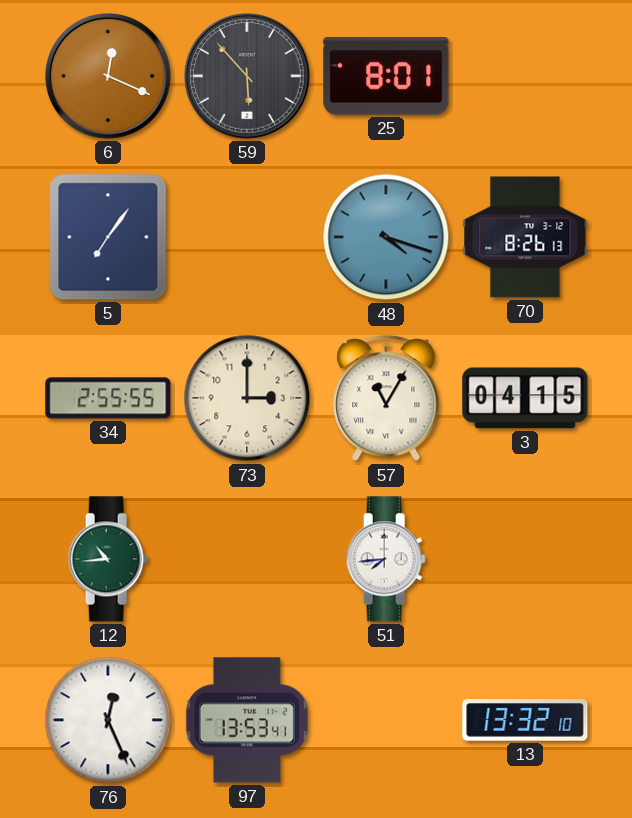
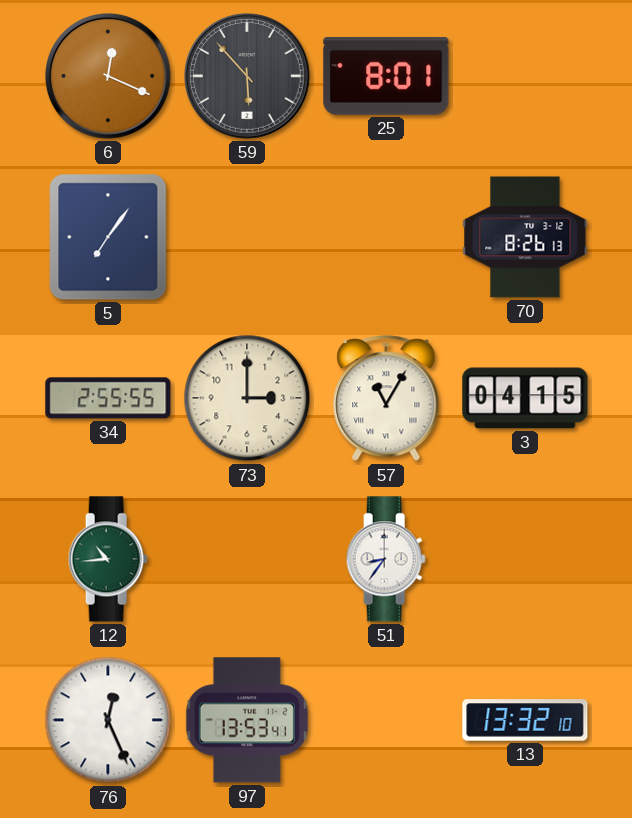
48: 4:18 -> none (386, 237)
51: 7:44 -> 8:36 (386, 559)
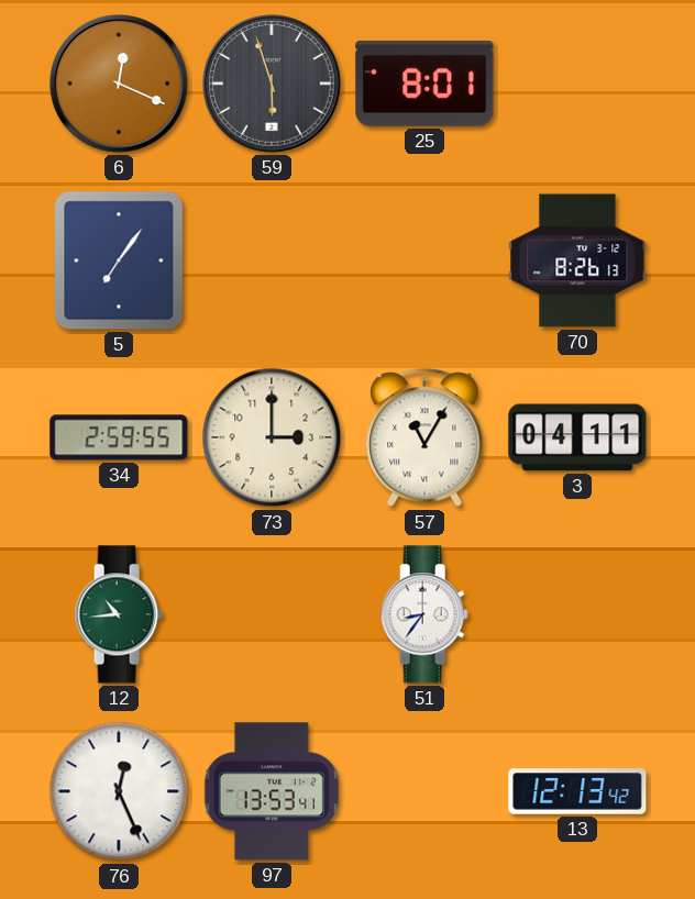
59: 5:53 -> 5:57 (273, 85)
34: 2:55 -> 2:59 (119, 437)
3: 04:15 -> 04:11 (577, 437)
13: 13:32 -> 12:13 (577, 791)
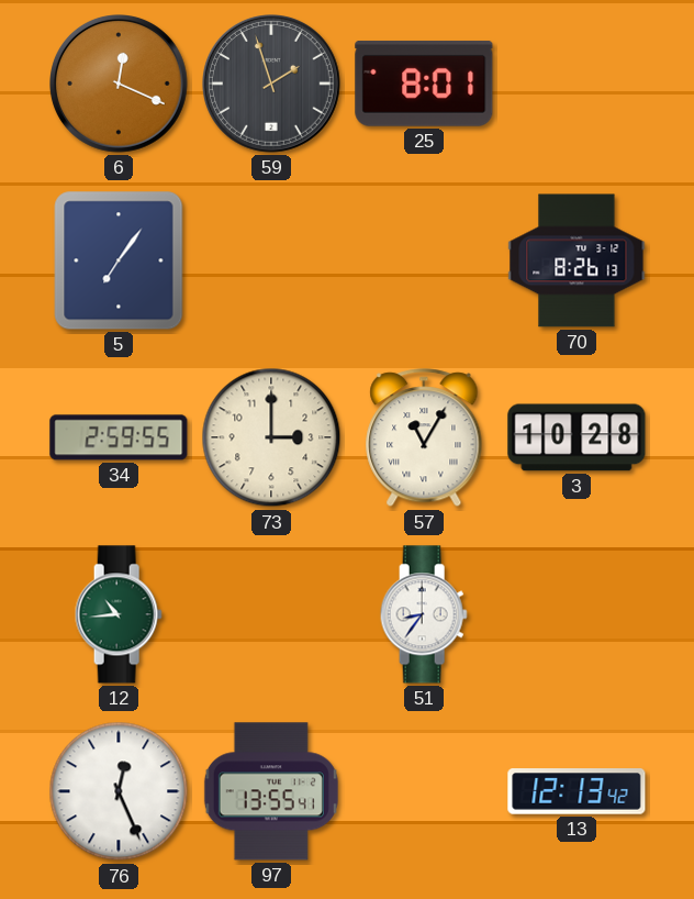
59: 5:57 -> 1:57 (272, 85)
3: 04:11 -> 10:28 (577, 437)
97: 13:53 -> 13:55 (271, 791)
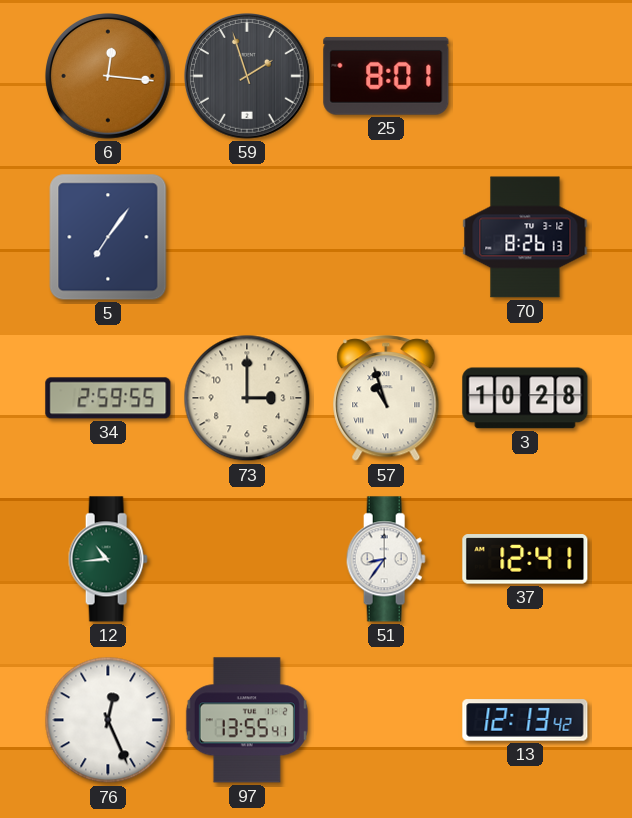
6: 12:19 -> 12:16 (109, 77)
57: 11:05 -> 10:57 (386, 399)
37: none -> 12:41 (525, 559)
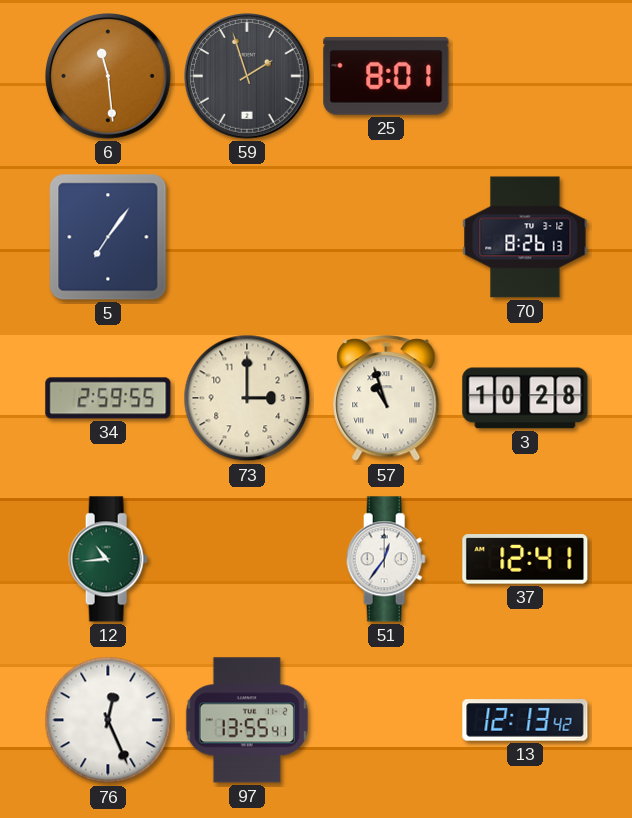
6: 12:16 -> 11:29 (109, 77)
51: 8:36 -> 12:36 (386, 559)
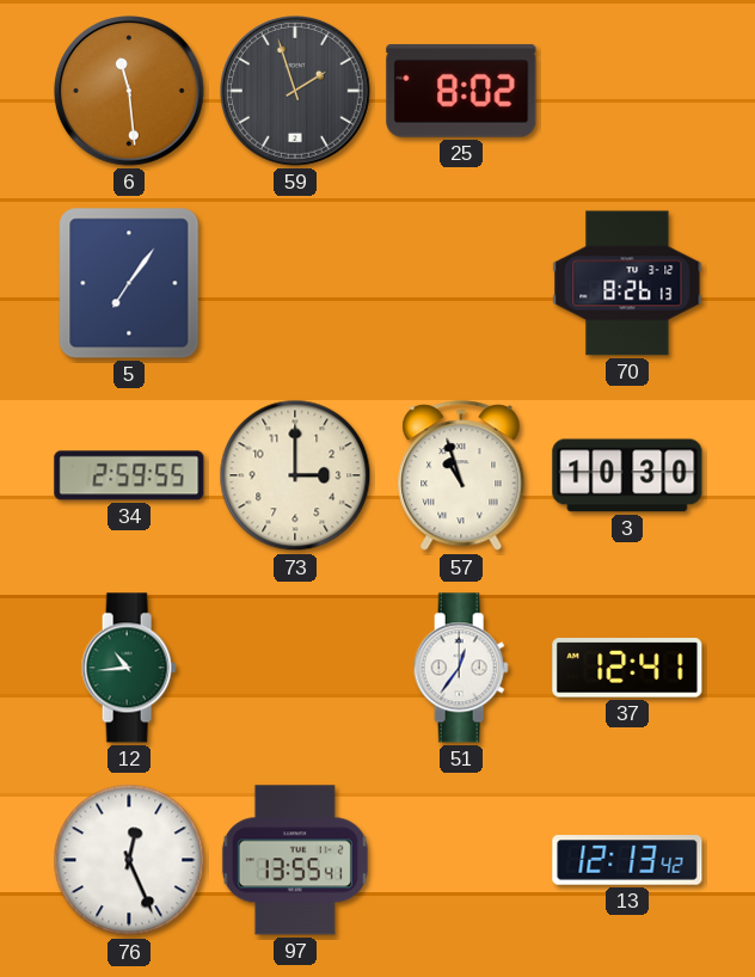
25: 8:01 -> 8:02 (461, 91)
3: 10:28 -> 10:30 (627, 475)
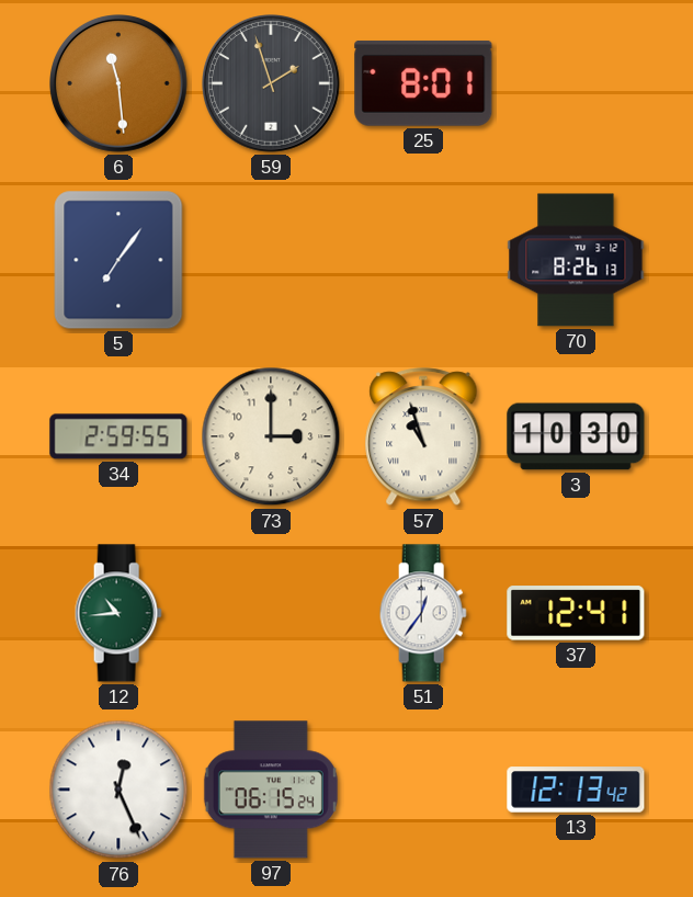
25: 8:02 -> 8:01 (423, 83)
97: 13:55 -> 06:15 (271, 790)
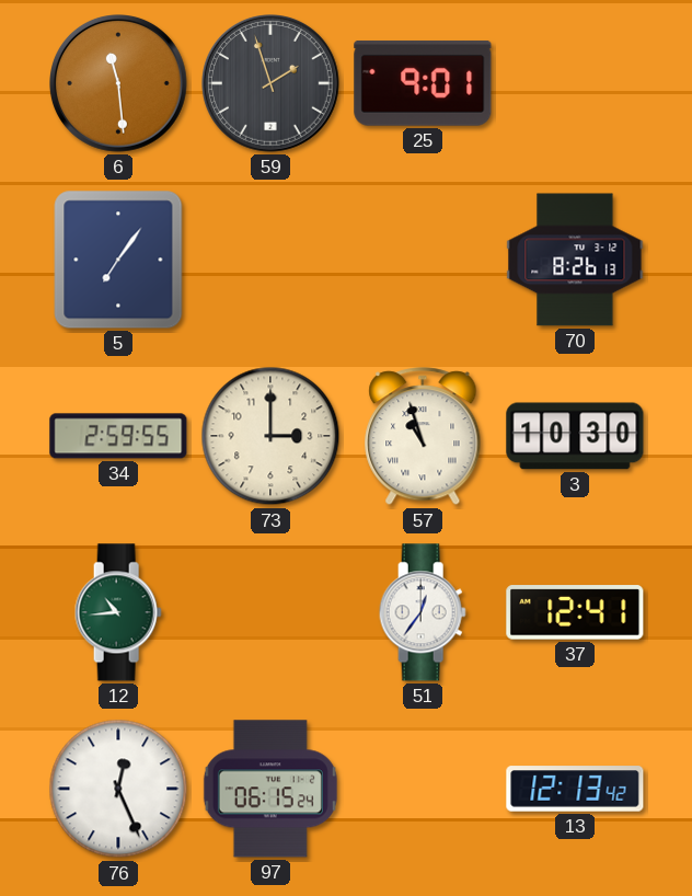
25: 8:01 -> 9:01 (423, 83)
